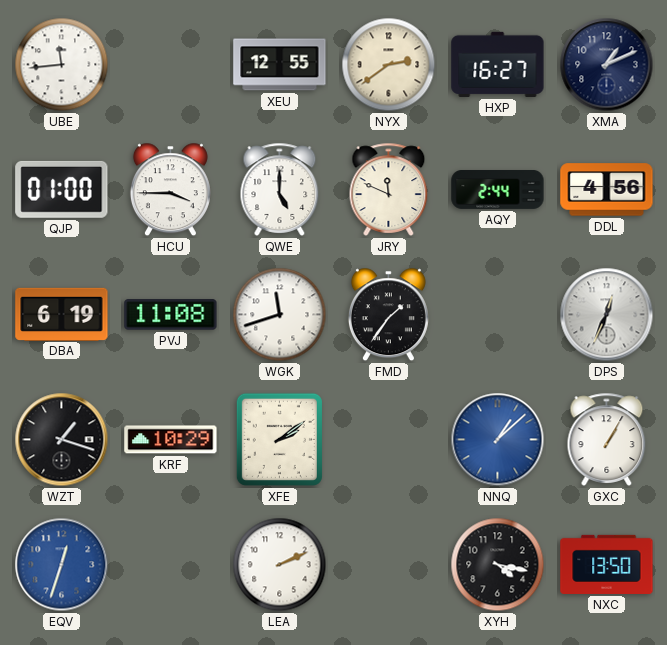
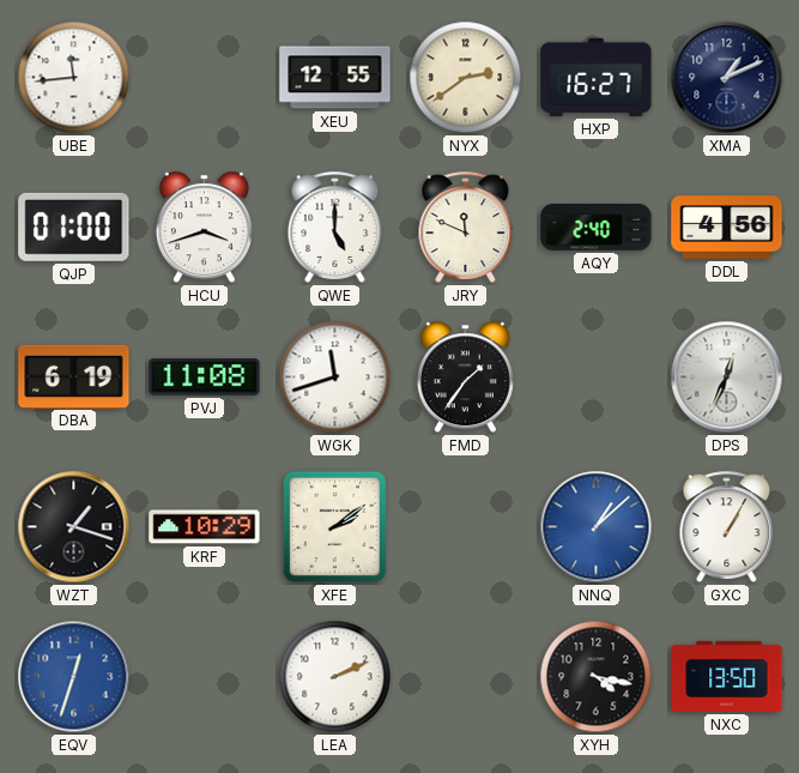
HCU: 3:45 -> 3:42 (204, 228)
AQY: 2:44 -> 2:40 (597, 228)
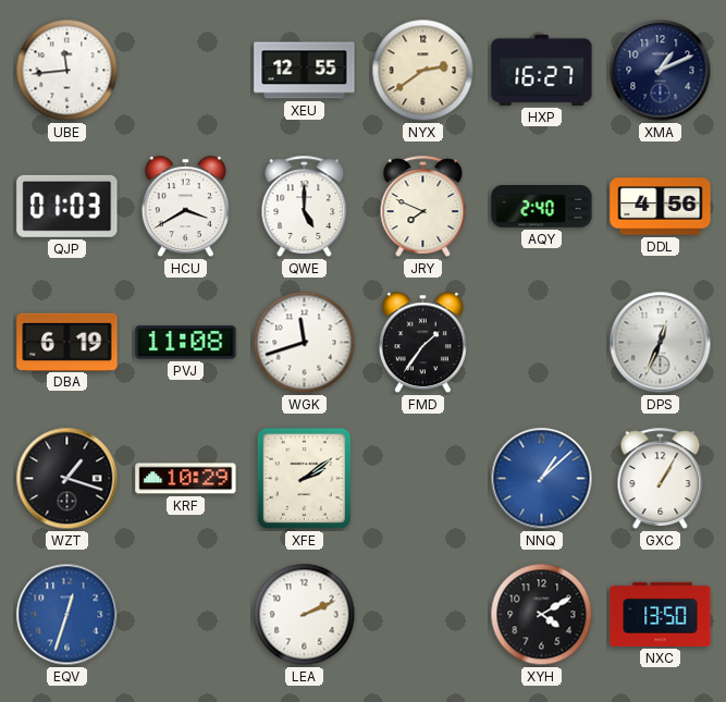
QJP: 01:00 -> 01:03 (67, 206)
HCU: 3:42 -> 3:40 (185, 207)
JRY: 11:49 -> 7:49 (423, 206)
XYH: 4:17 -> 4:10 (542, 615)
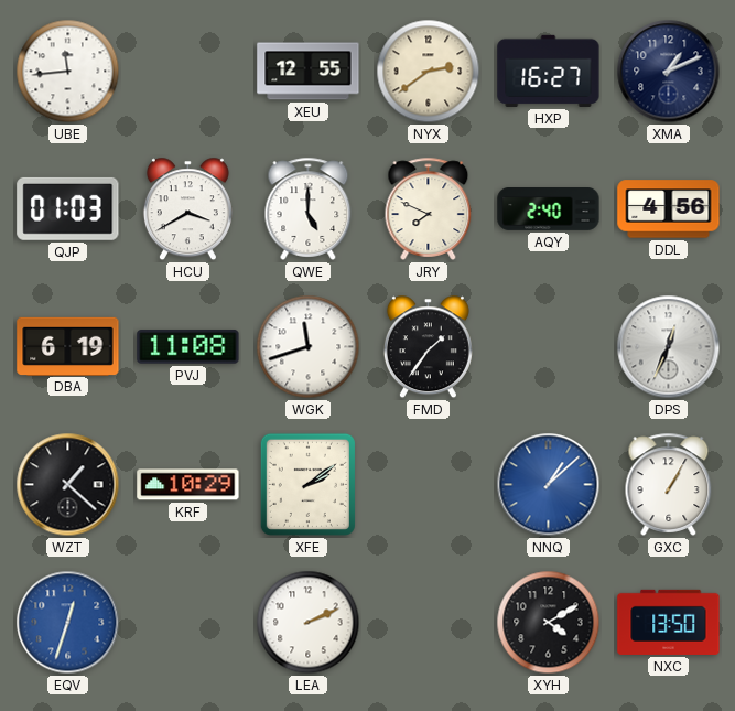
WZT: 1:18 -> 1:22 (68, 485)
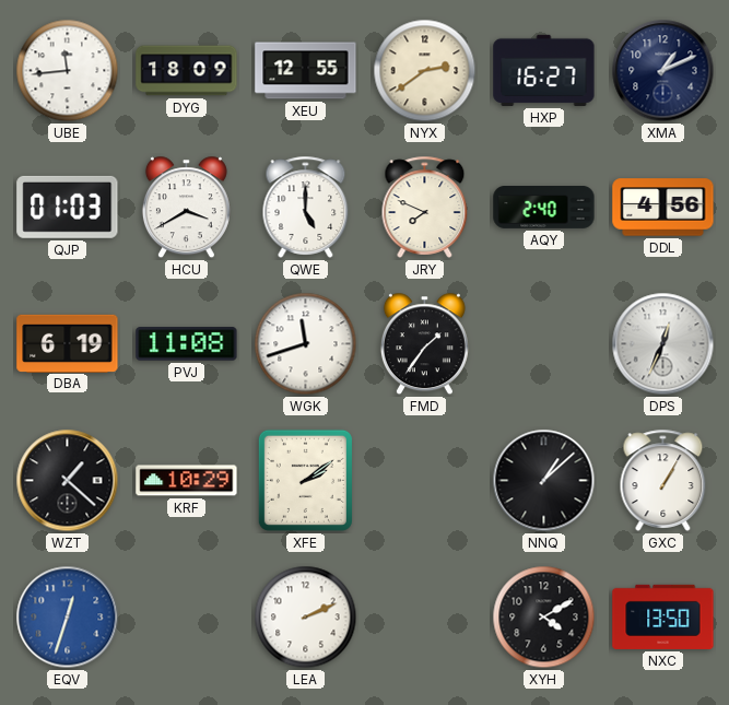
DYG: none -> 18:09 (187, 71)
NNQ dial: blue -> black (544, 481)
